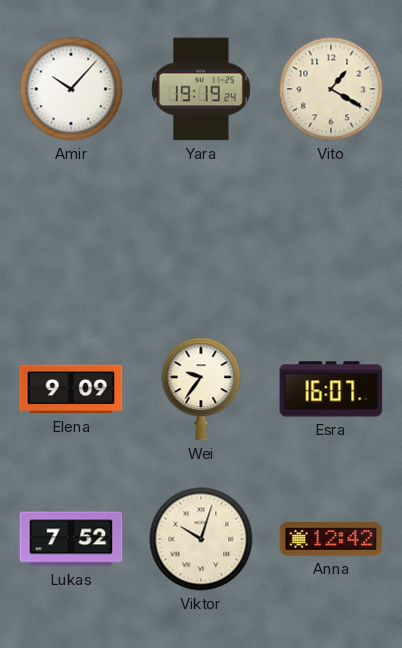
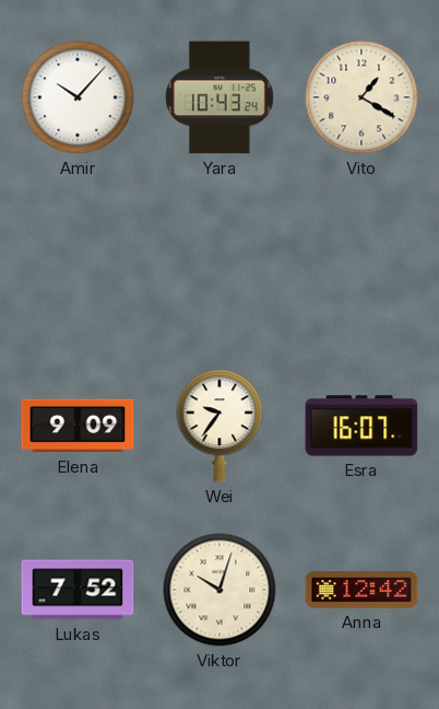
Yara: 19:19 -> 10:43 (220, 97)
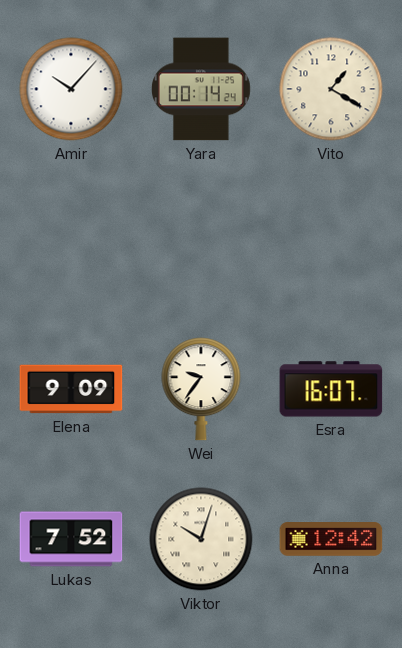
Yara: 10:43 -> 00:14 (201, 89)
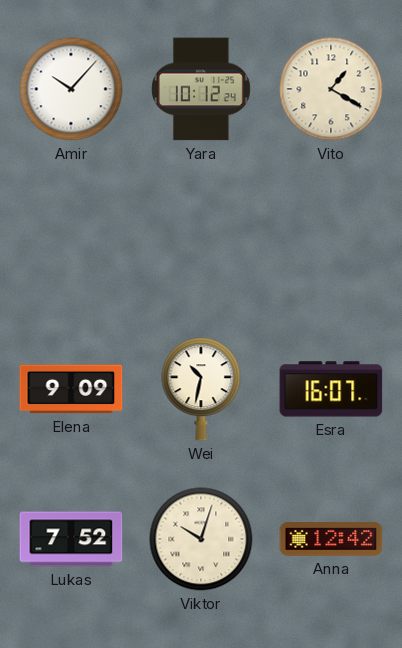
Yara: 00:14 -> 10:12 (201, 89)
Wei: 9:36 -> 10:32 (201, 389)
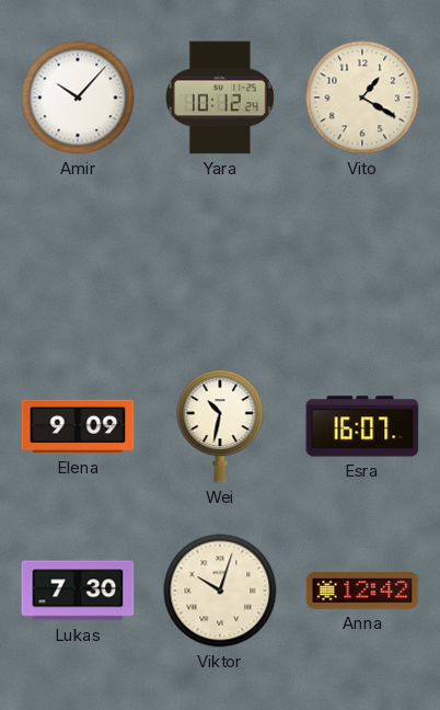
Lukas: 7:52 -> 7:30 (78, 591)
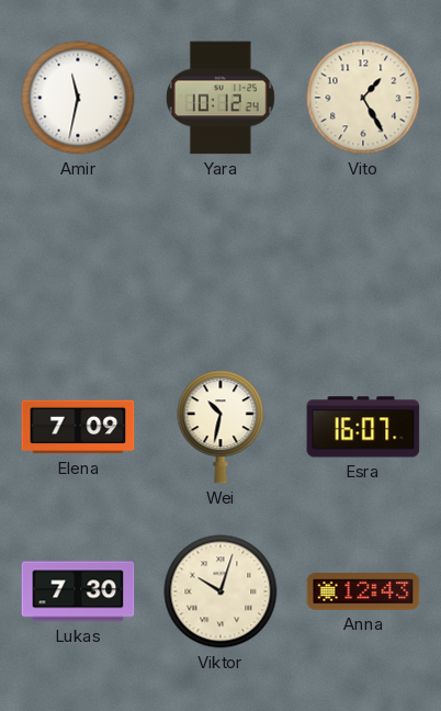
Amir: 10:07 -> 11:32 (78, 98)
Vito: 1:20 -> 1:25 (363, 98)
Elena: 9:09 -> 7:09 (78, 427)
Anna: 12:42 -> 12:43 (363, 591)
